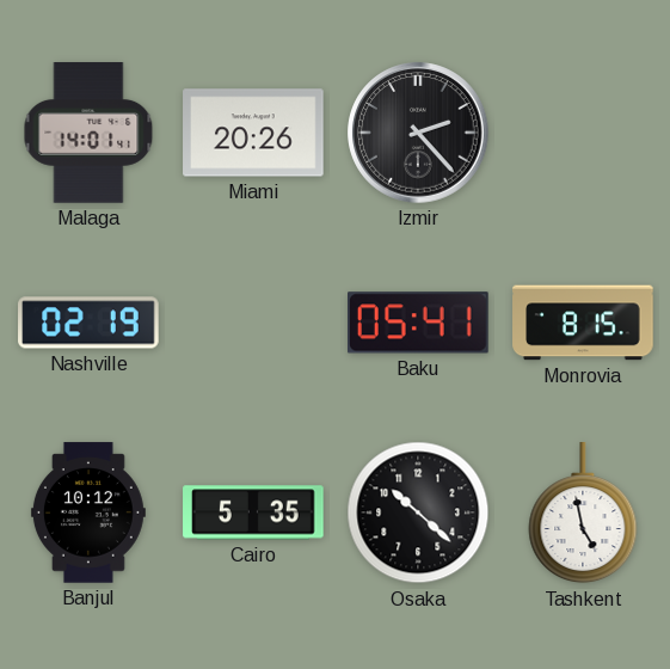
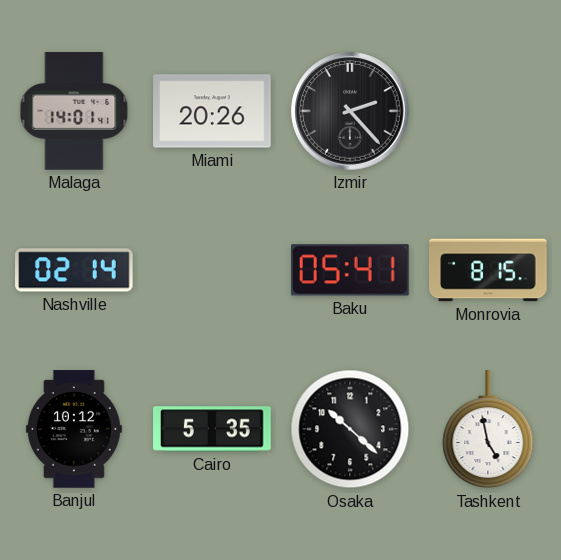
Nashville: 02:19 -> 02:14 (74, 270)
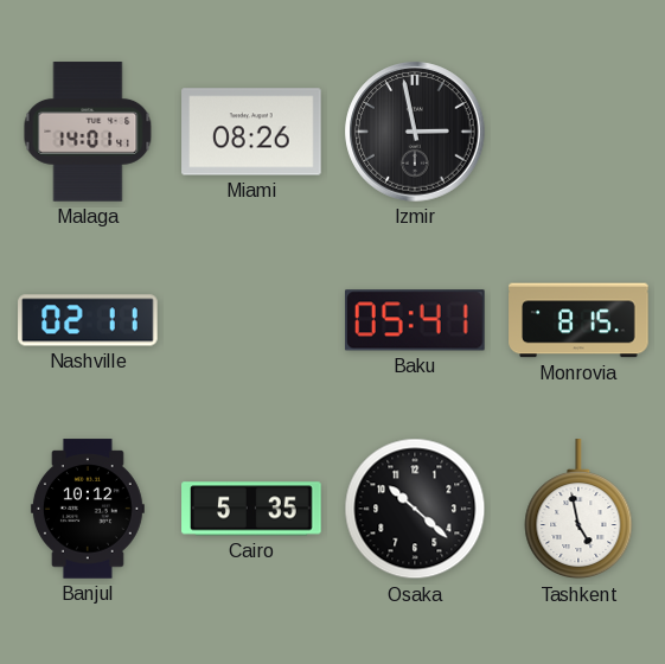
Miami: 20:26 -> 08:26 (251, 132)
Izmir: 2:23 -> 2:58 (415, 132)
Nashville: 02:14 -> 02:11 (88, 320)
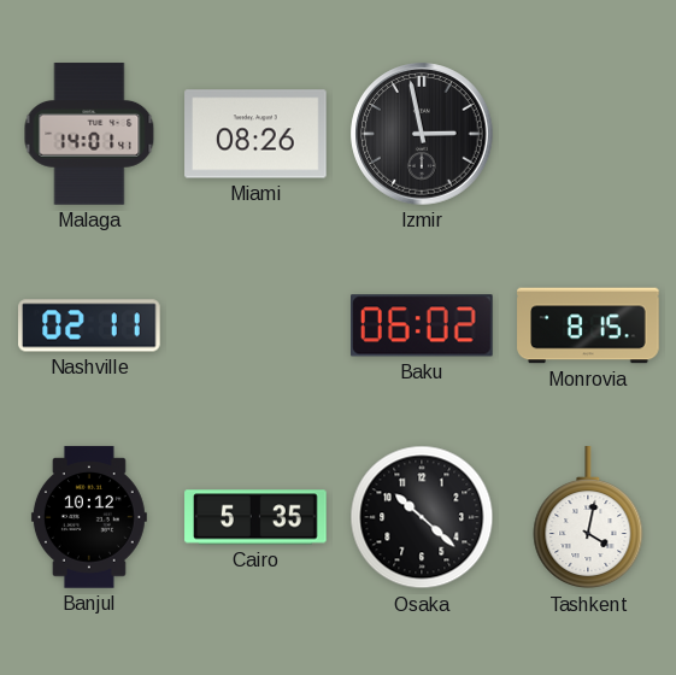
Baku: 05:41 -> 06:02 (423, 325)
Tashkent: 4:58 -> 4:02 (588, 518)
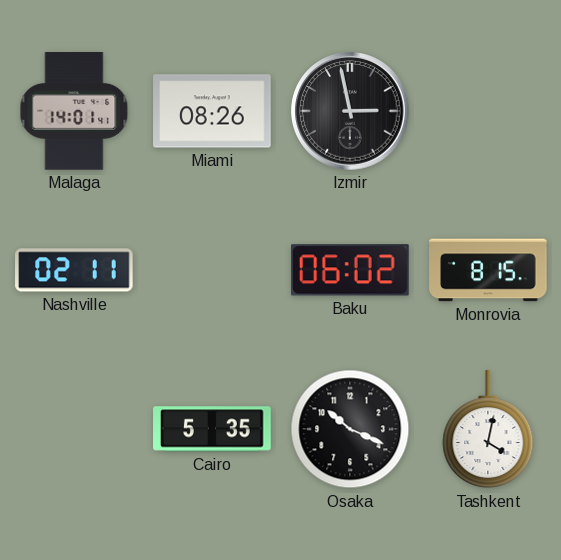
Banjul: 10:12 -> none (89, 517)
Osaka: 10:22 -> 10:19 (350, 429)
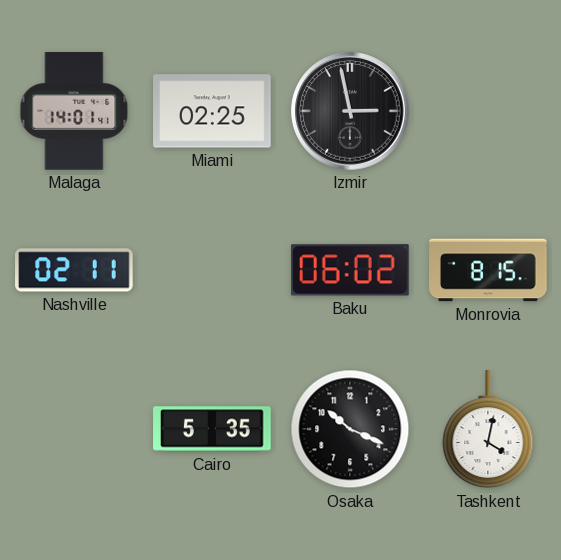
Miami: 08:26 -> 02:25 (212, 111)
